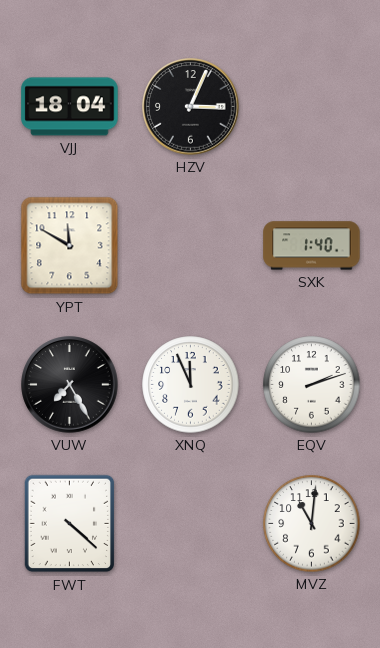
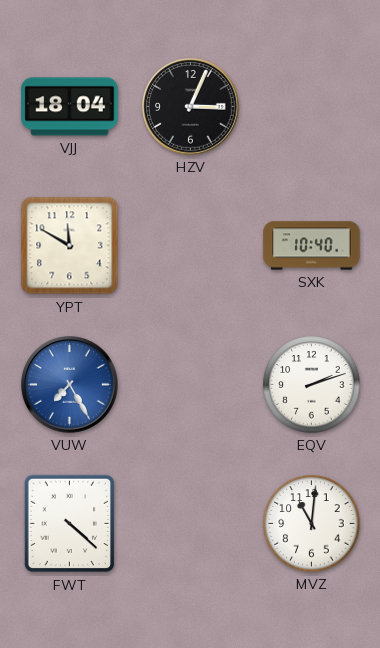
SXK: 1:40 -> 10:40 (312, 246)
VUW dial: black -> blue (70, 385)
XNQ: 11:56 -> none (191, 385)
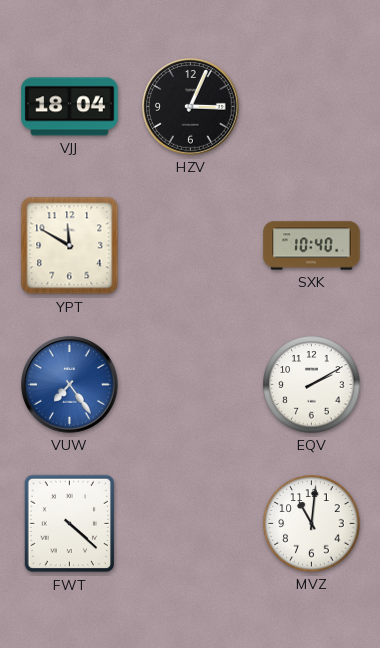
VUW: 7:25 -> 7:24 (70, 385)
EQV: 2:12 -> 2:10 (312, 385)
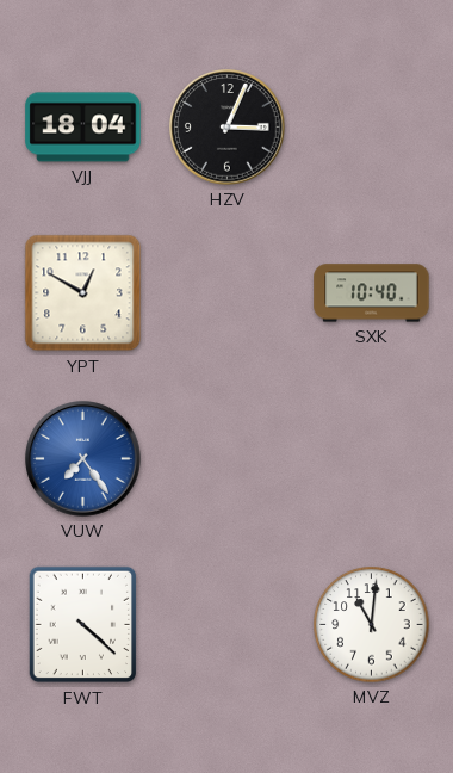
YPT: 11:50 -> 12:50 (83, 293)
EQV: 2:10 -> none (312, 385)
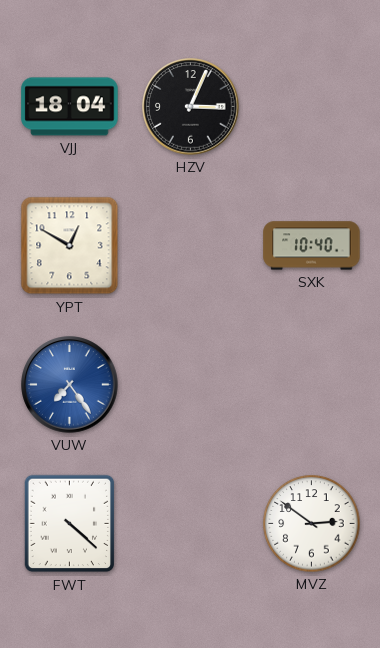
MVZ: 11:01 -> 2:51 (312, 524)
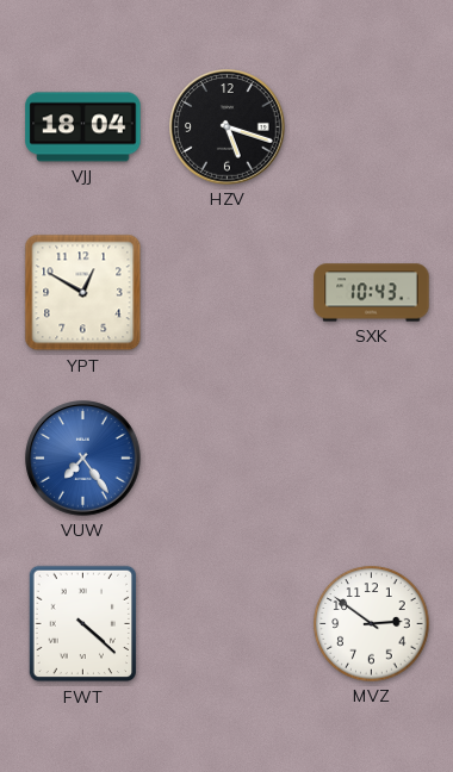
HZV: 3:04 -> 5:18 (228, 127)
SXK: 10:40 -> 10:43 (372, 293)
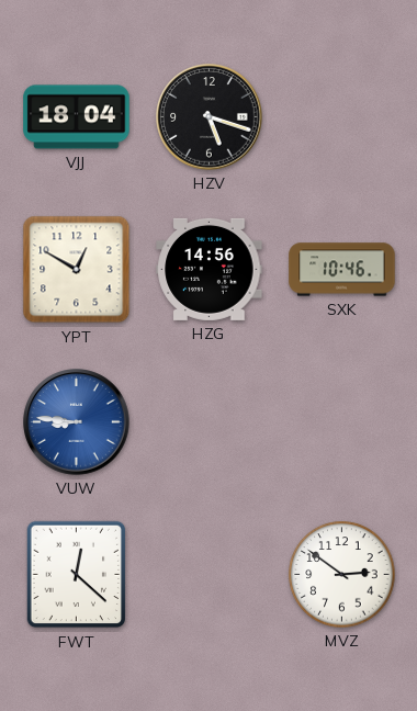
HZG: none -> 14:56 (210, 269)
SXK: 10:43 -> 10:46 (342, 270)
VUW: 7:24 -> 8:46 (77, 422)
FWT: 4:22 -> 12:22 (77, 575)
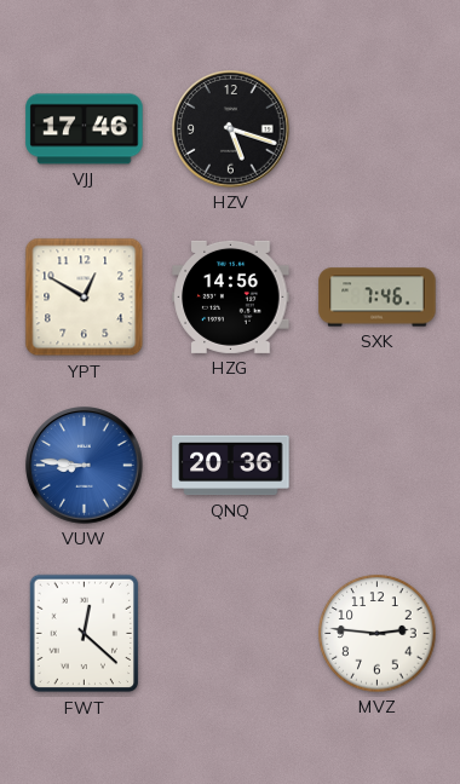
VJJ: 18:04 -> 17:46 (85, 129)
SXK: 10:46 -> 7:46 (378, 298)
QNQ: none -> 20:36 (231, 466)
MVZ: 2:51 -> 2:46 (378, 634)
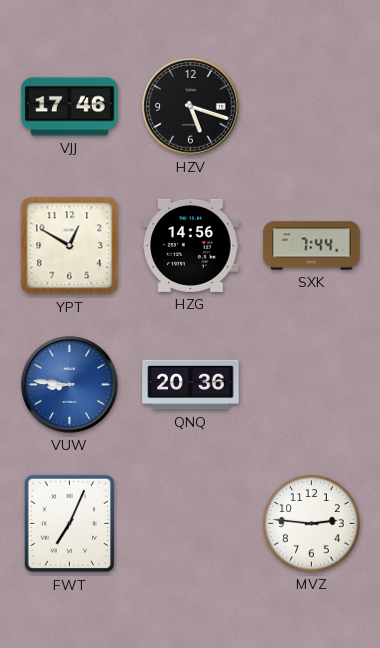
SXK: 7:46 -> 7:44 (312, 246)
FWT: 12:22 -> 7:04 (70, 524)
